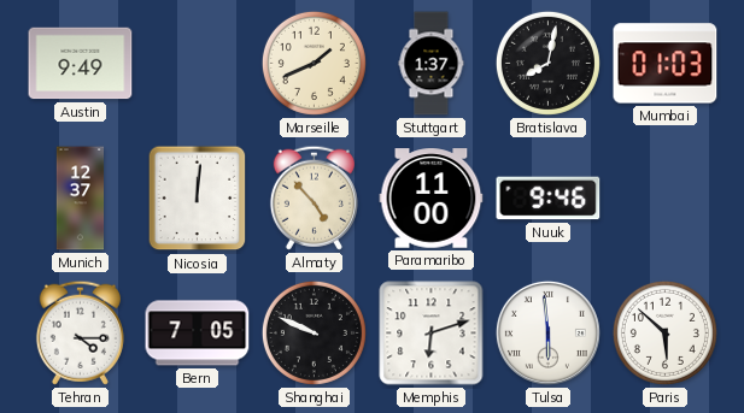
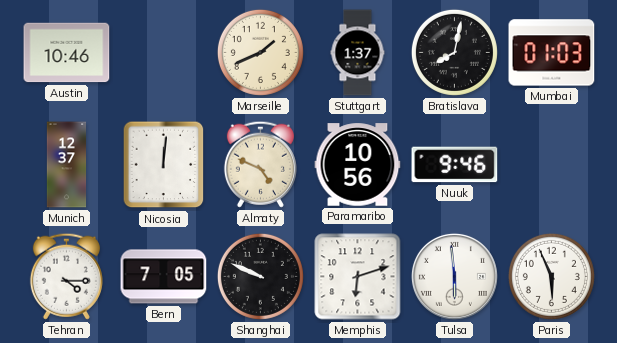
Austin: 9:49 -> 10:46 (67, 53)
Almaty: 4:53 -> 4:49 (260, 164)
Paramaribo: 11:00 -> 10:56 (358, 165)
Paris: 5:52 -> 5:56 (551, 276)
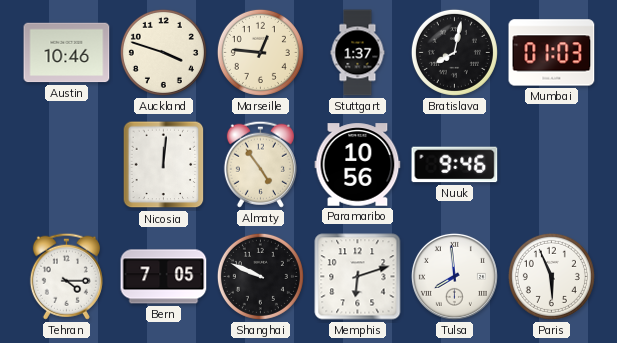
Auckland: none -> 3:48 (163, 52)
Marseille: 1:41 -> 12:46 (260, 52)
Munich: 12:37 -> none (67, 165)
Almaty: 4:49 -> 4:54 (260, 164)
Tulsa: 5:59 -> 7:59 (454, 276)
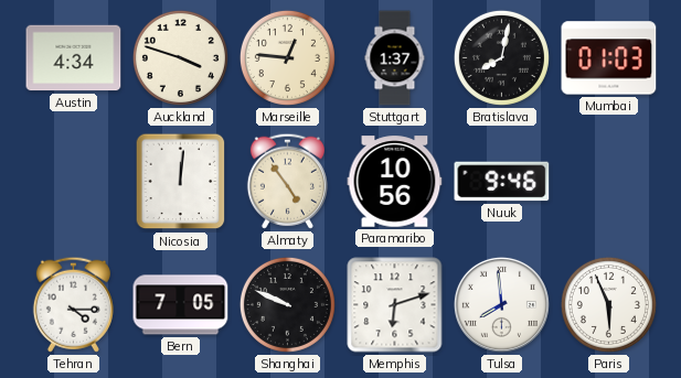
Austin: 10:46 -> 4:34 (74, 58)
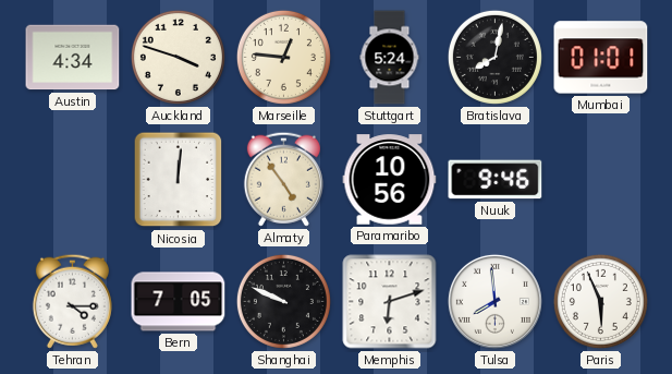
Stuttgart: 1:37 -> 5:24 (390, 58)
Mumbai: 01:03 -> 01:01 (601, 58)
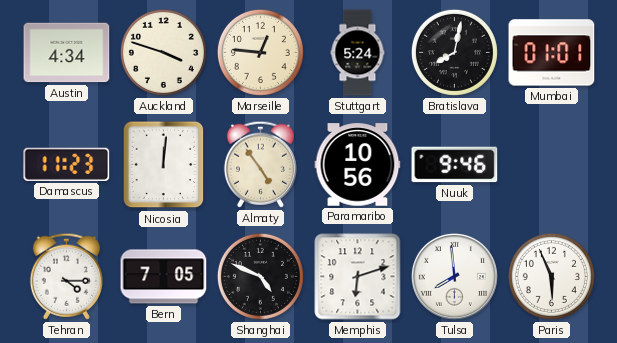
Damascus: none -> 11:23 (67, 164)
Shanghai: 9:49 -> 4:49 (260, 276)
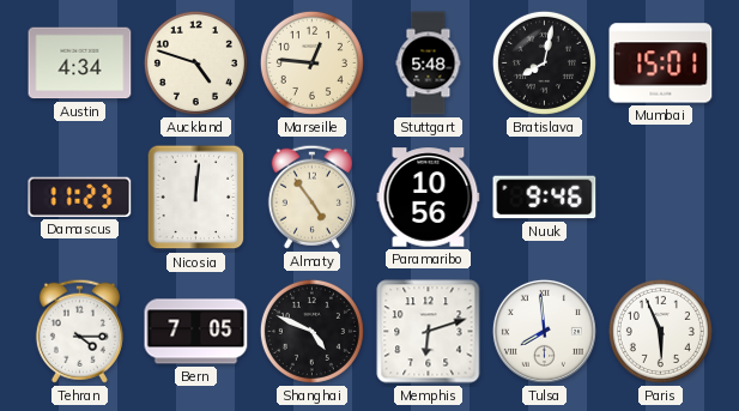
Auckland: 3:48 -> 4:48 (195, 62)
Stuttgart: 5:24 -> 5:48 (429, 64)
Mumbai: 01:01 -> 15:01 (661, 64)
